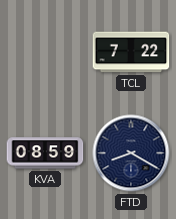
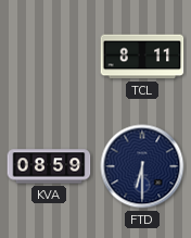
TCL: 7:22 -> 8:11 (142, 57)
FTD: 8:20 -> 6:30 (142, 166)
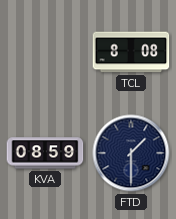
TCL: 8:11 -> 8:08 (131, 52)
FTD: 6:30 -> 1:30 (131, 153)
